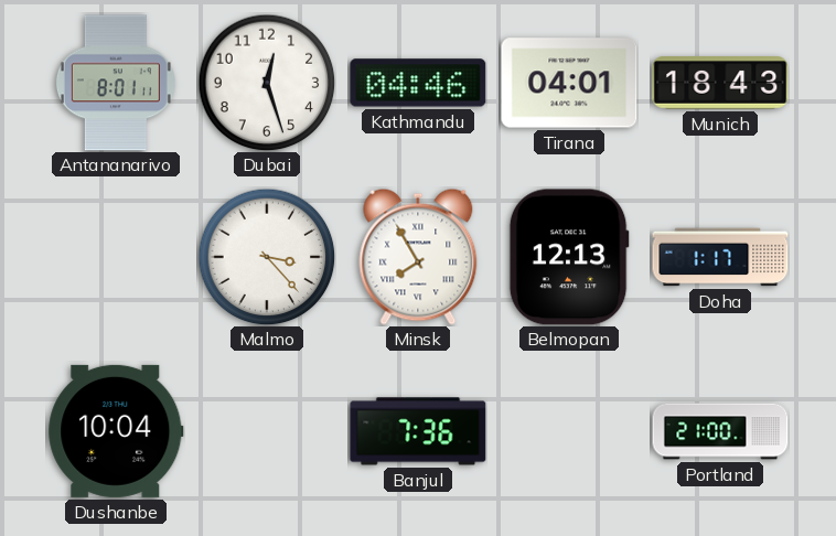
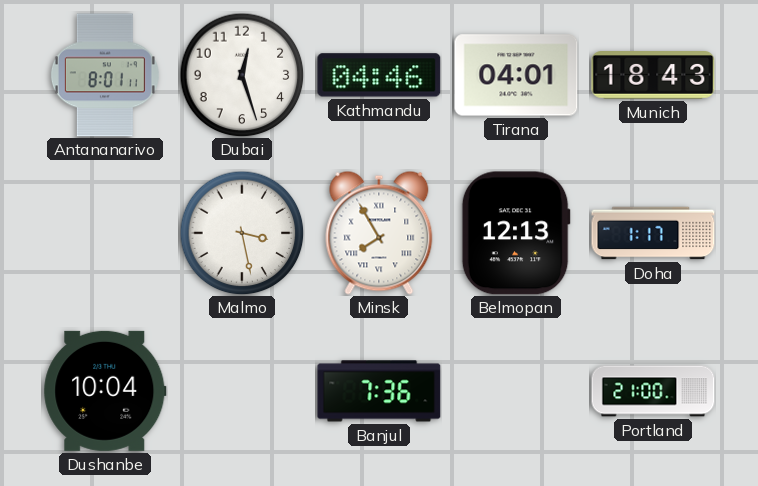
Malmo: 3:23 -> 3:28 (242, 233)
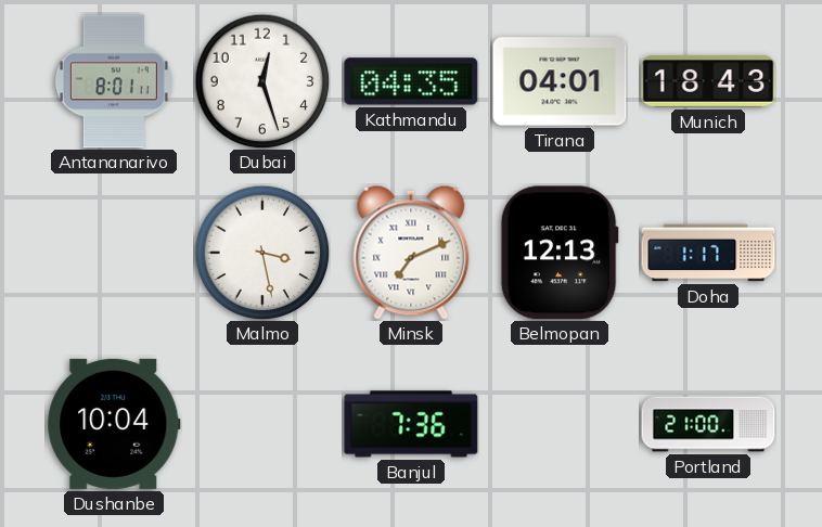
Kathmandu: 04:46 -> 04:35 (411, 81)
Minsk: 7:55 -> 7:11 (411, 253)
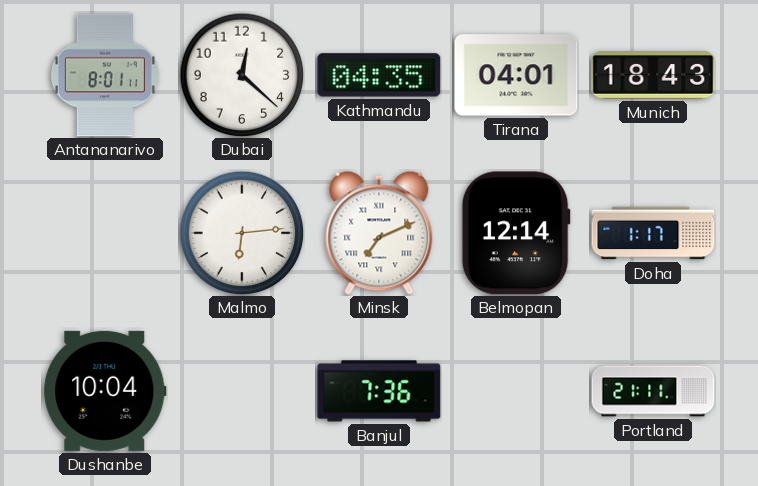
Dubai: 12:27 -> 12:22 (242, 75)
Malmo: 3:28 -> 6:14 (242, 233)
Belmopan: 12:13 -> 12:14 (516, 233)
Portland: 21:00 -> 21:11 (653, 391)
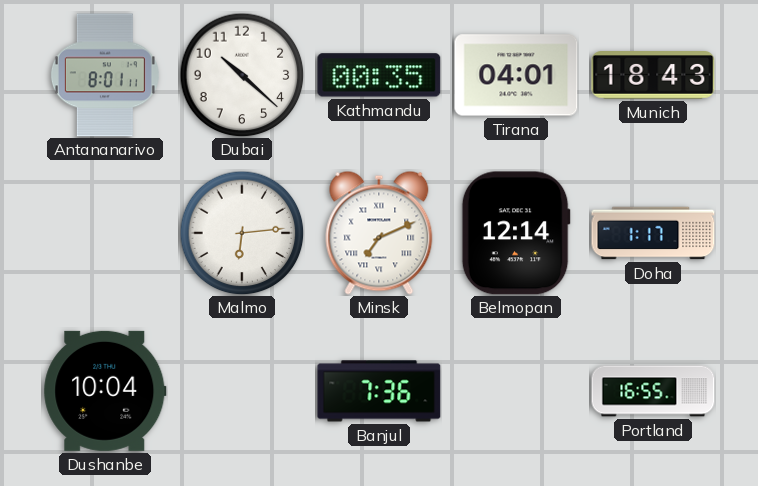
Dubai: 12:22 -> 10:22 (242, 75)
Kathmandu: 04:35 -> 00:35 (379, 75)
Portland: 21:11 -> 16:55 (653, 391)
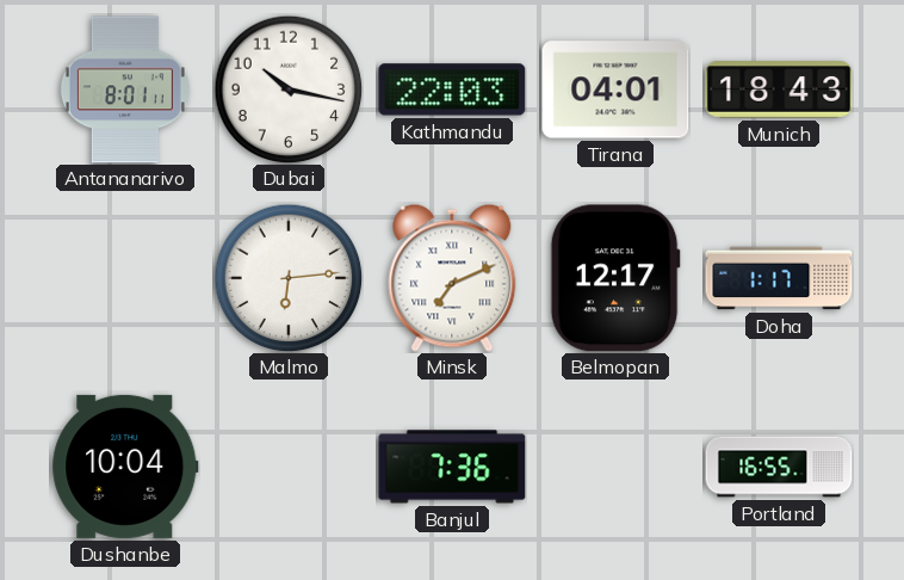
Dubai: 10:22 -> 10:17 (289, 90)
Kathmandu: 00:35 -> 22:03 (452, 90)
Belmopan: 12:14 -> 12:17 (615, 278)
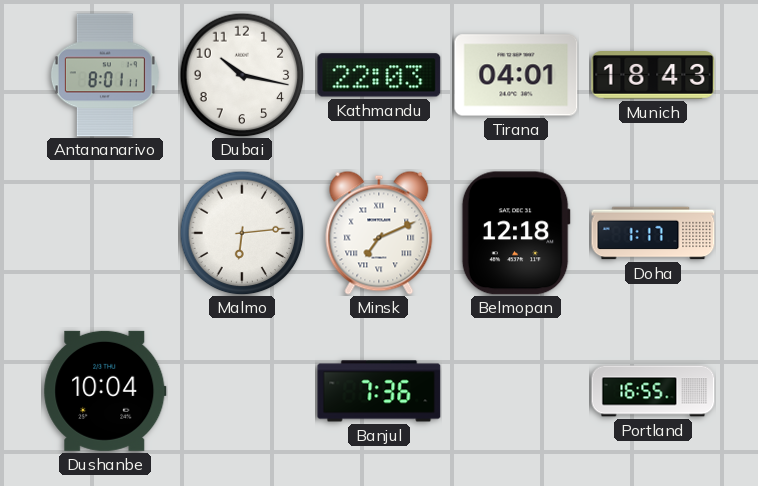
Belmopan: 12:17 -> 12:18 (516, 233)
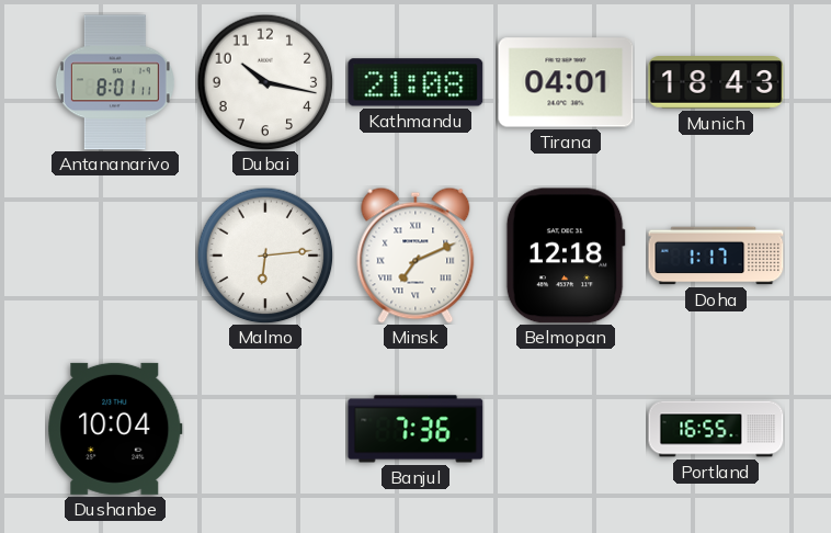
Kathmandu: 22:03 -> 21:08 (415, 82)
